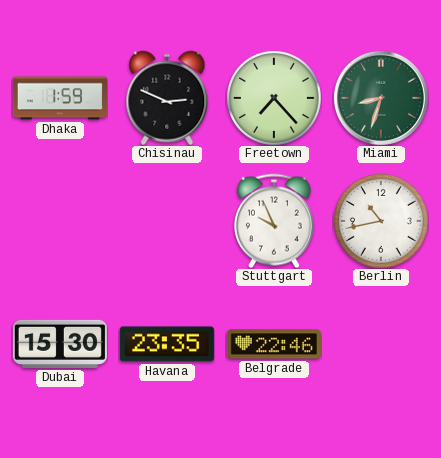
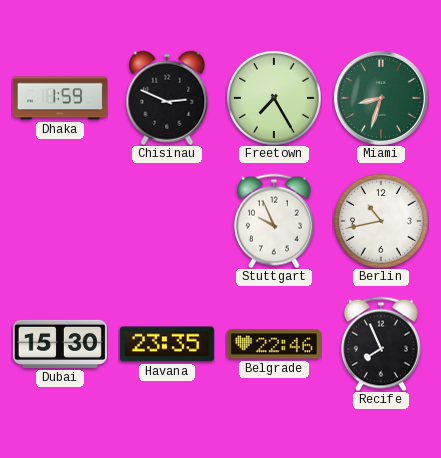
Freetown: 7:23 -> 7:25 (274, 98)
Recife: none -> 7:56 (381, 344)
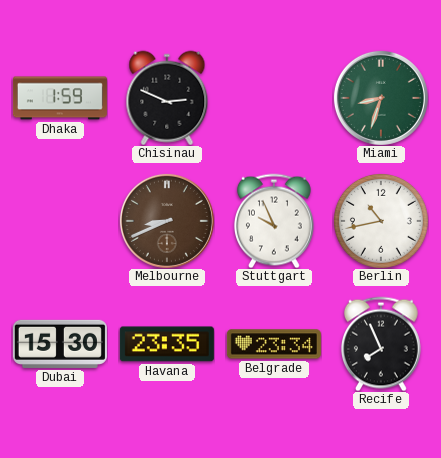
Freetown: 7:25 -> none (274, 98)
Melbourne: none -> 8:41 (167, 221)
Belgrade: 22:46 -> 23:34 (274, 344)
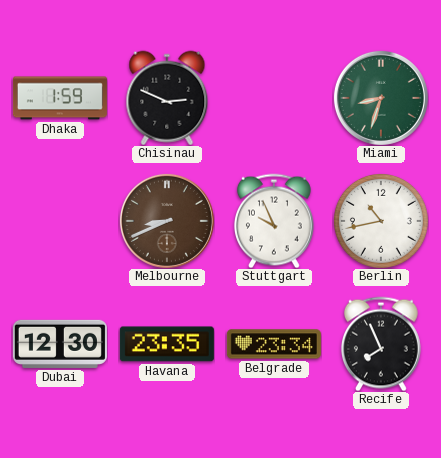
Dubai: 15:30 -> 12:30 (60, 344)
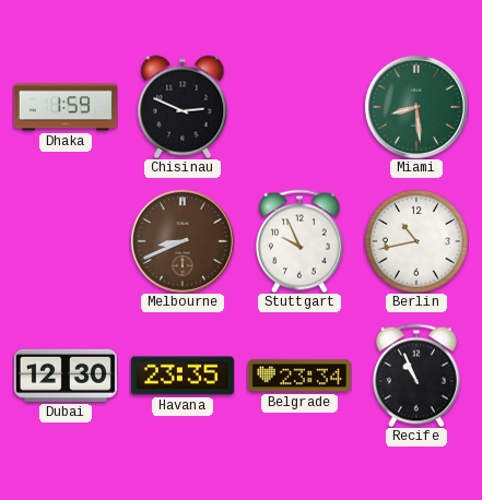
Miami: 8:33 -> 8:29 (416, 107)
Recife: 7:56 -> 10:56 (416, 376)
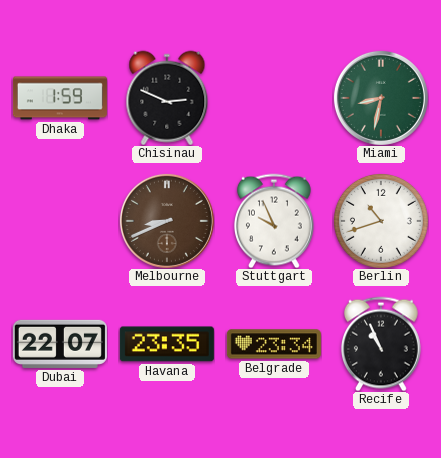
Miami: 8:29 -> 8:32 (381, 98)
Berlin: 10:43 -> 10:42 (381, 221)
Dubai: 12:30 -> 22:07 (60, 344)
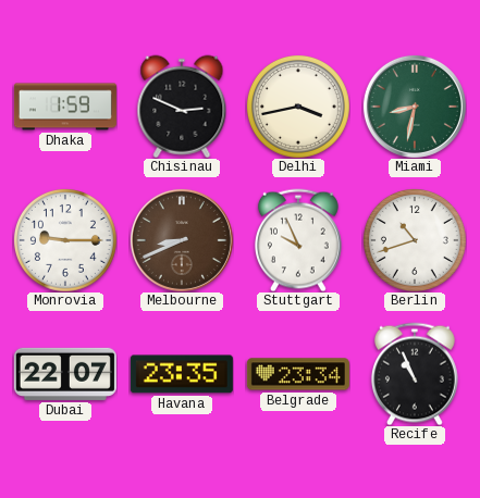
Delhi: none -> 3:43 (298, 107)
Monrovia: none -> 9:15 (65, 240)
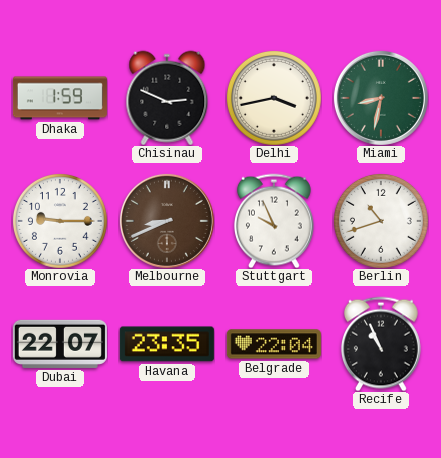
Belgrade: 23:34 -> 22:04 (274, 344)
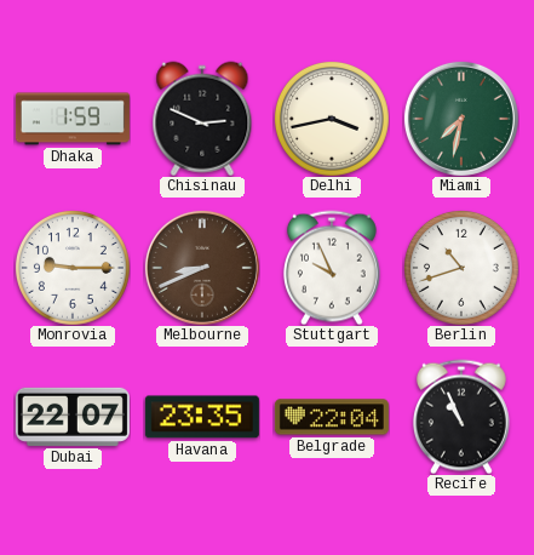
Miami: 8:32 -> 7:32 (461, 119)
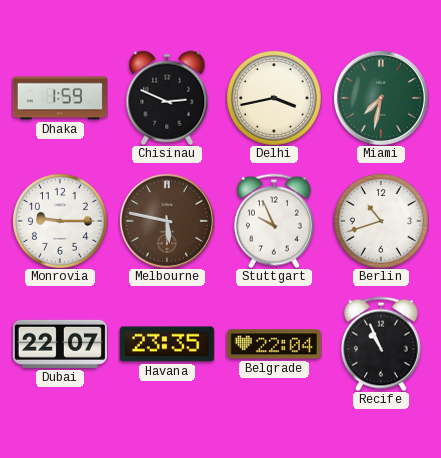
Melbourne: 8:41 -> 5:47 (167, 221)
